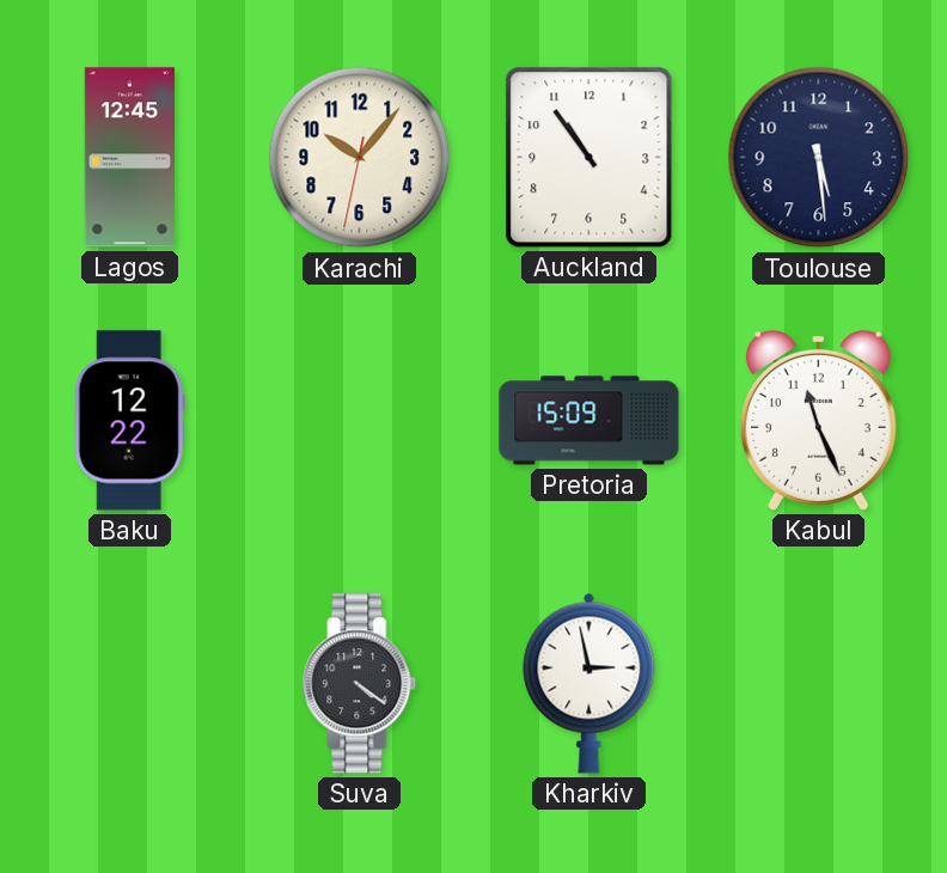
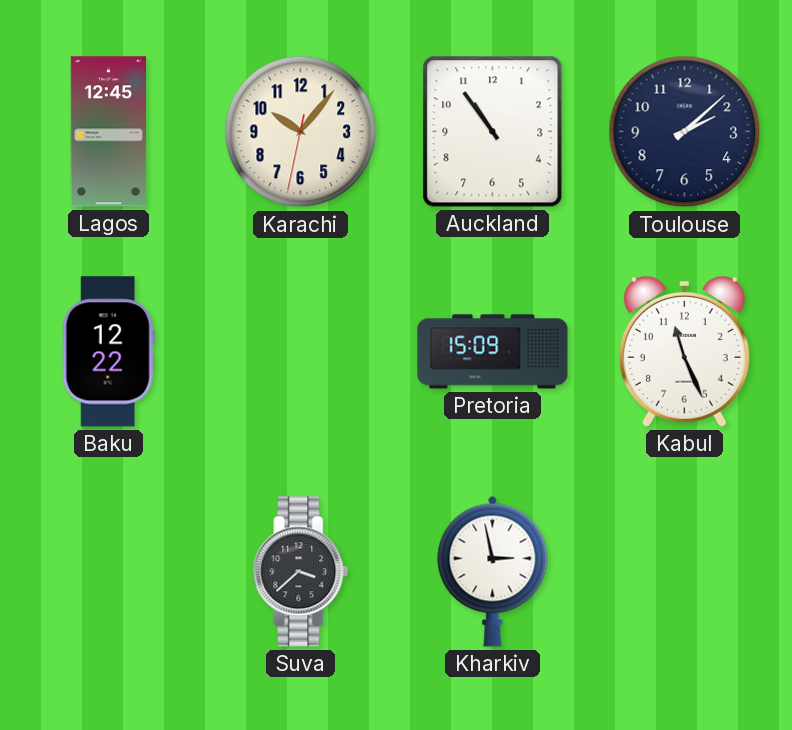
Toulouse: 5:29 -> 2:08 (685, 132)
Suva: 4:21 -> 3:38 (301, 572)
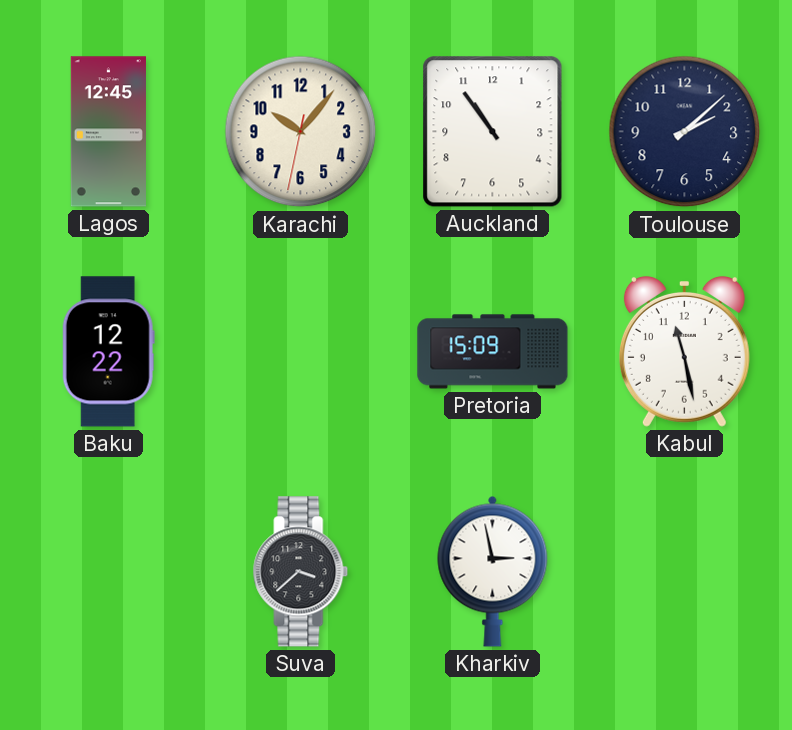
Kabul: 11:26 -> 11:28 (684, 351)
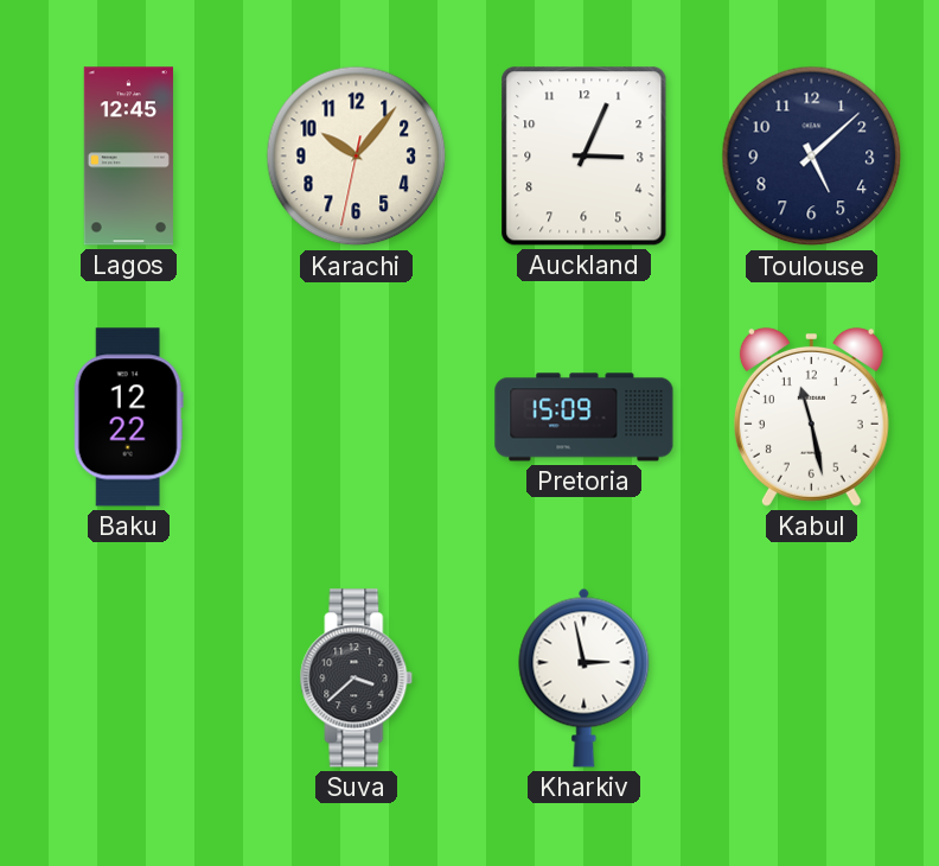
Auckland: 10:54 -> 3:04 (585, 157)
Toulouse: 2:08 -> 5:08 (812, 157)
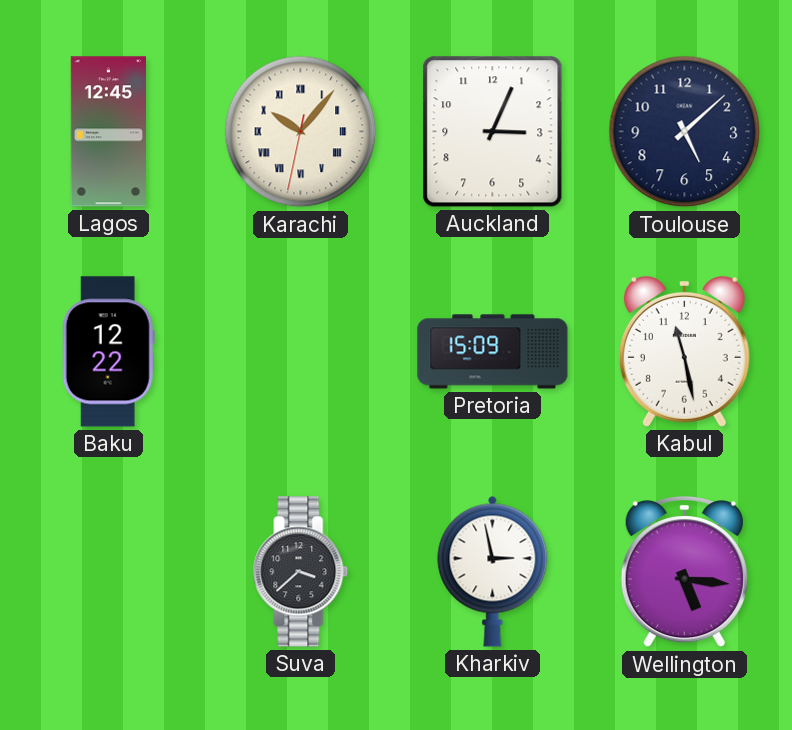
Karachi numerals: Arabic -> Roman (301, 132)
Wellington: none -> 5:16 (684, 572)
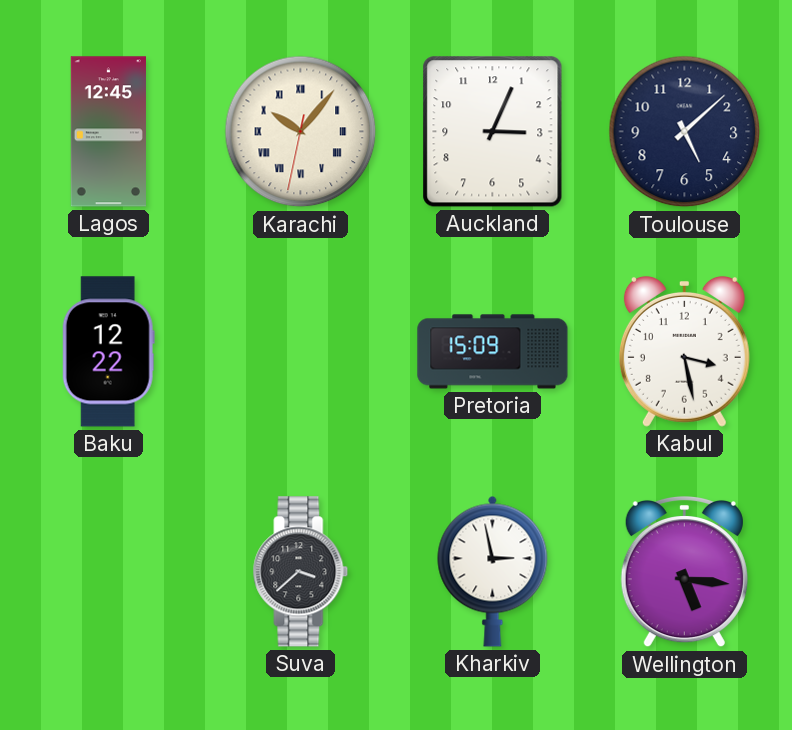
Kabul: 11:28 -> 3:28 (684, 351)
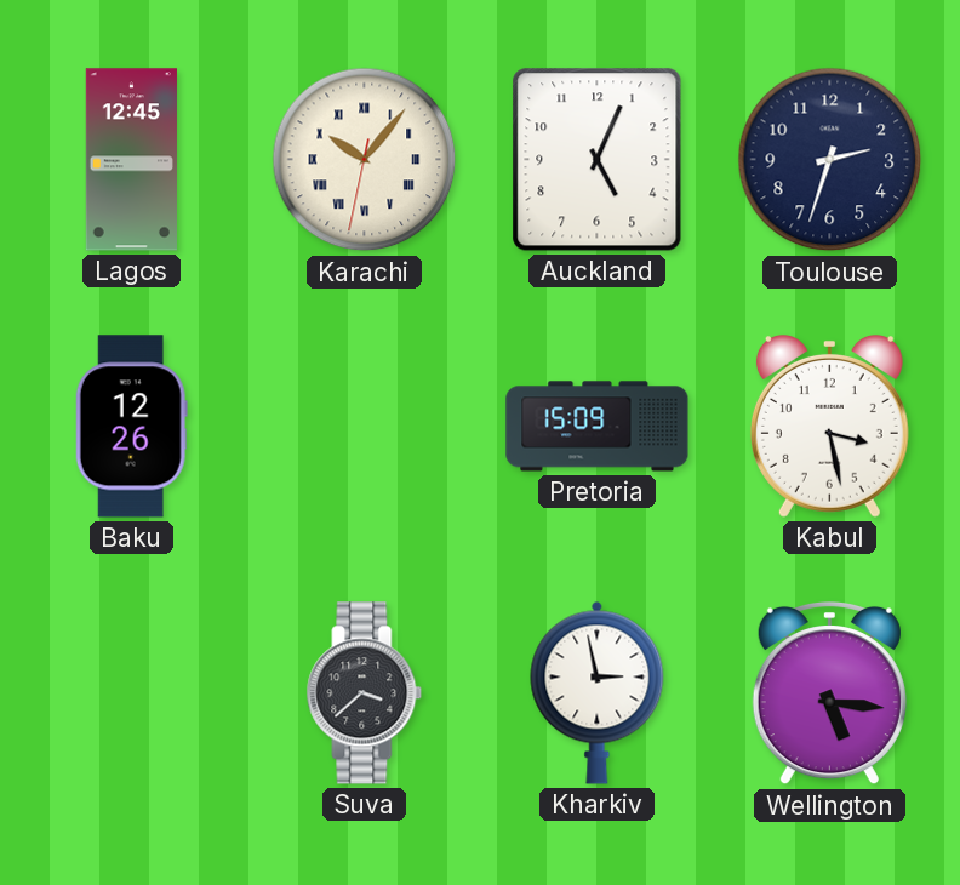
Auckland: 3:04 -> 5:04 (598, 160)
Toulouse: 5:08 -> 2:33 (830, 160)
Baku: 12:22 -> 12:26 (131, 427)
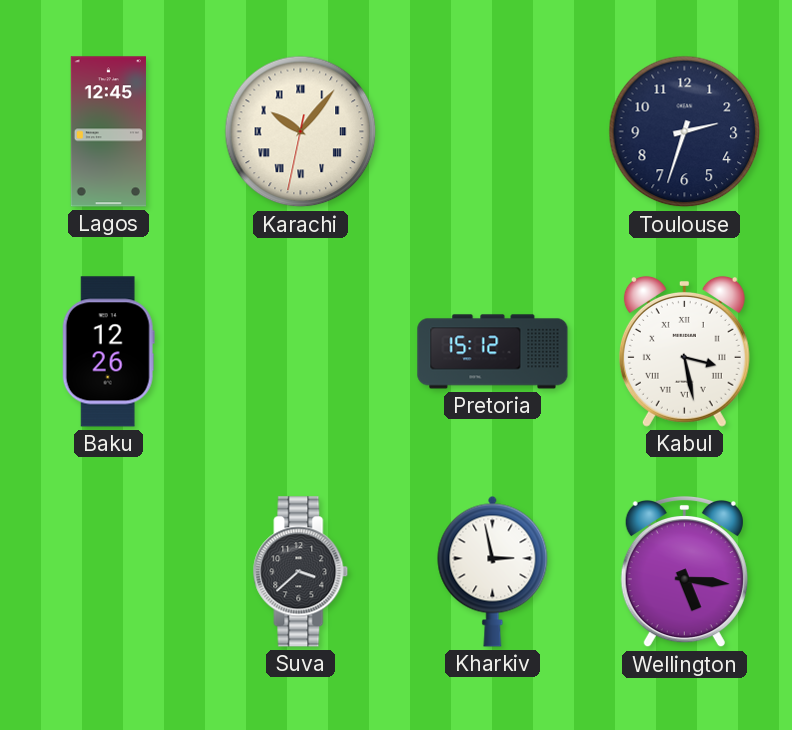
Auckland: 5:04 -> none (598, 160)
Pretoria: 15:09 -> 15:12 (493, 352)
Kabul numerals: Arabic -> Roman (684, 351)
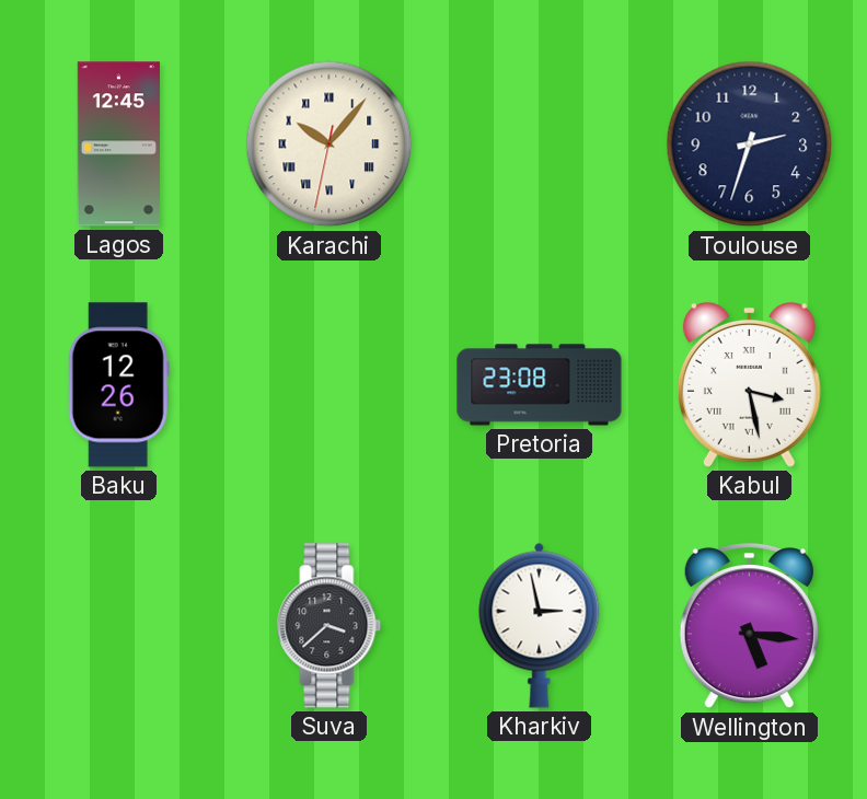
Pretoria: 15:12 -> 23:08 (540, 385)
